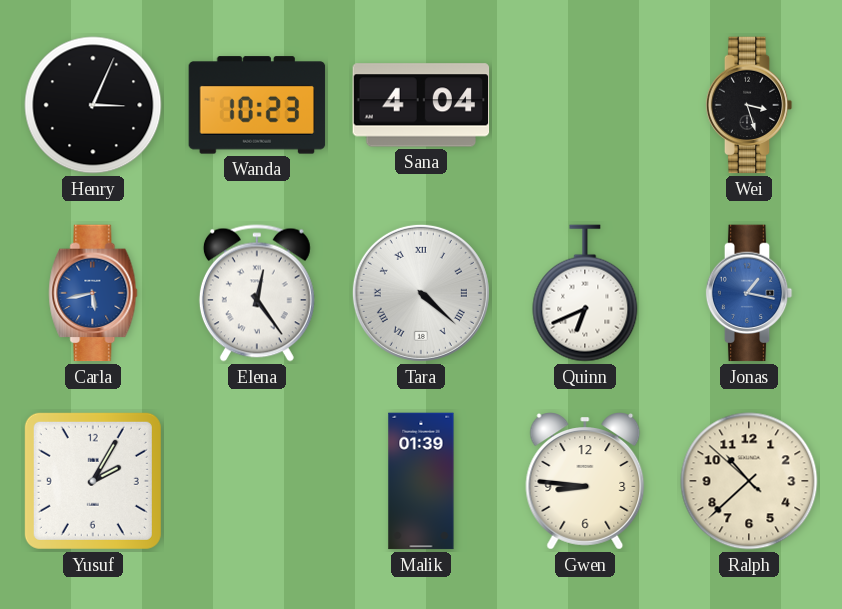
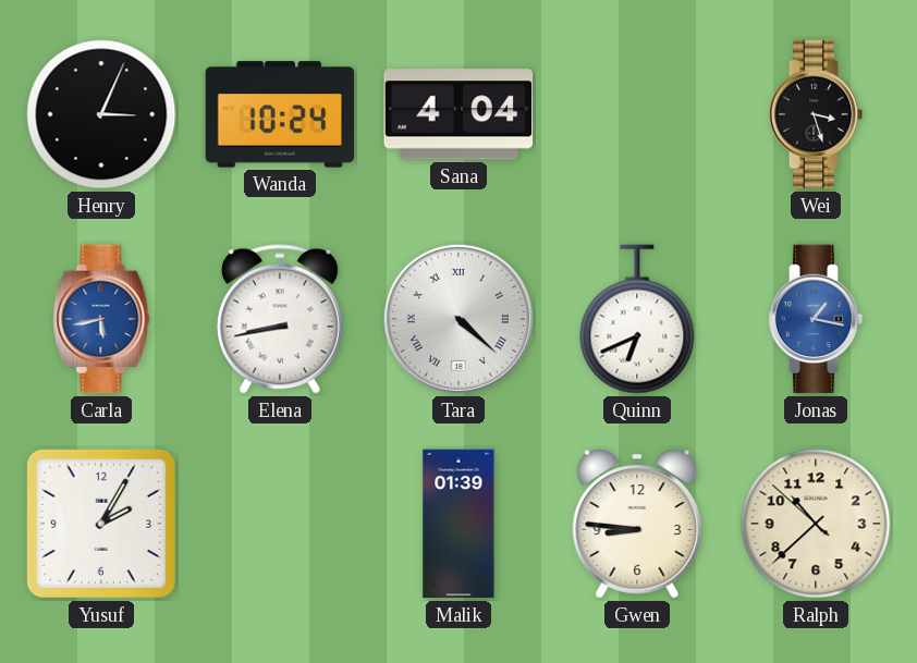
Wanda: 10:23 -> 10:24 (280, 114)
Elena: 12:24 -> 8:43 (280, 319)
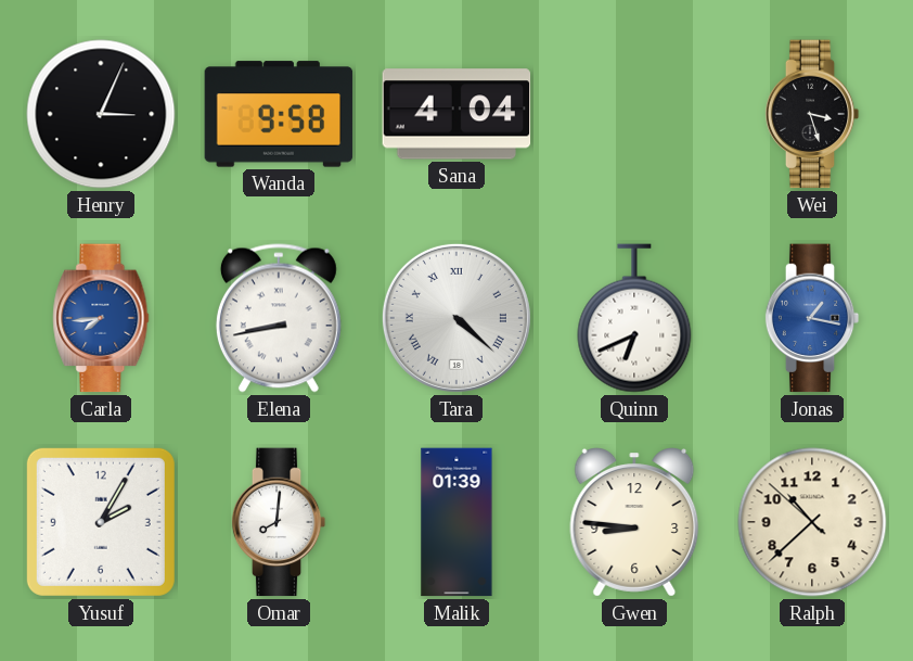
Wanda: 10:24 -> 9:58 (279, 114)
Carla: 5:43 -> 7:44 (101, 318)
Omar: none -> 8:01 (279, 522)
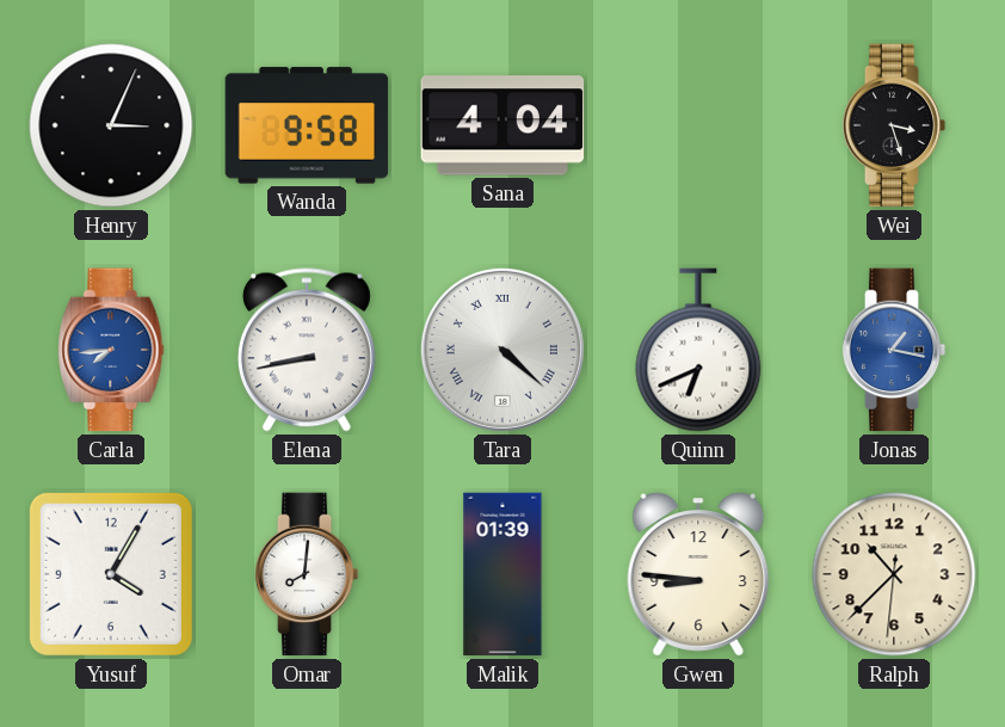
Yusuf: 2:05 -> 4:05 (111, 574)
Ralph: 10:37:52 -> 10:37:31 (894, 574)
